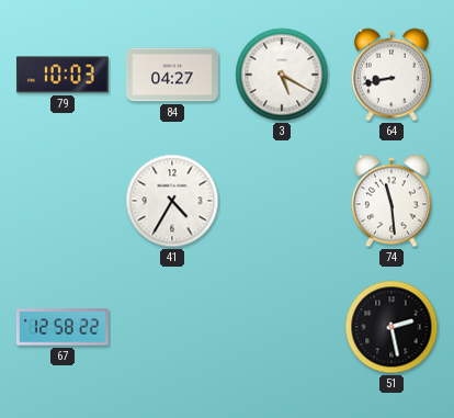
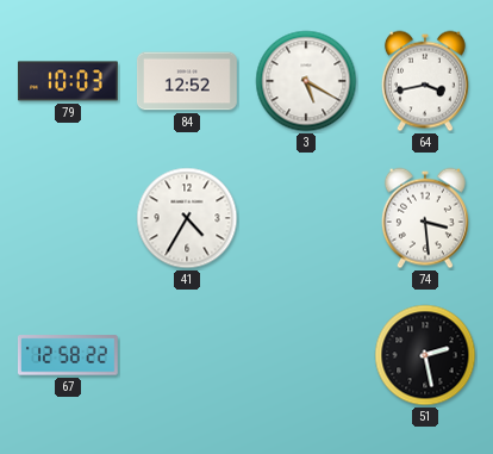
84: 04:27 -> 12:52 (187, 81)
64: 8:43 -> 3:43 (425, 81)
74: 11:29 -> 3:29 (425, 218)
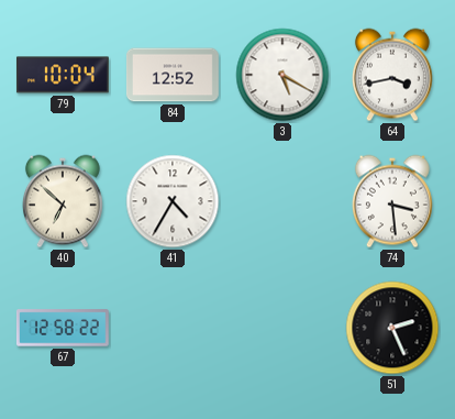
79: 10:03 -> 10:04 (63, 75)
40: none -> 6:52 (63, 201)
51: 2:28 -> 2:26 (392, 328)
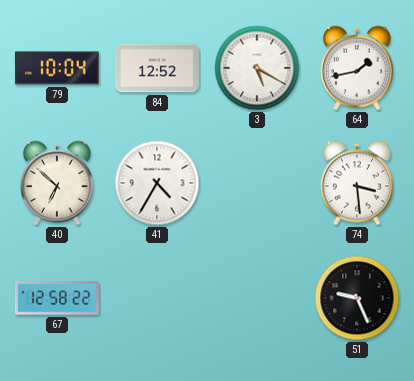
64: 3:43 -> 1:43 (357, 68)
51: 2:26 -> 9:26 (357, 298)
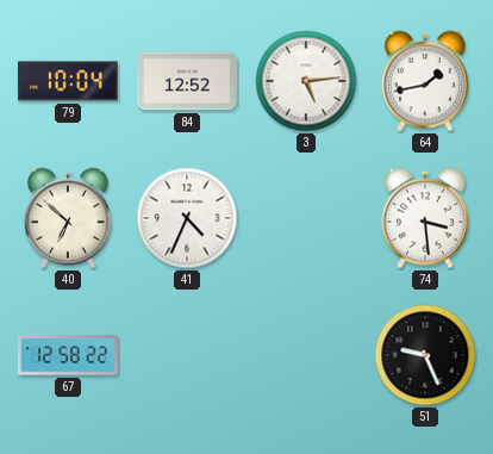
3: 5:20 -> 5:14 (306, 81)
41: 4:35 -> 4:34 (187, 218)
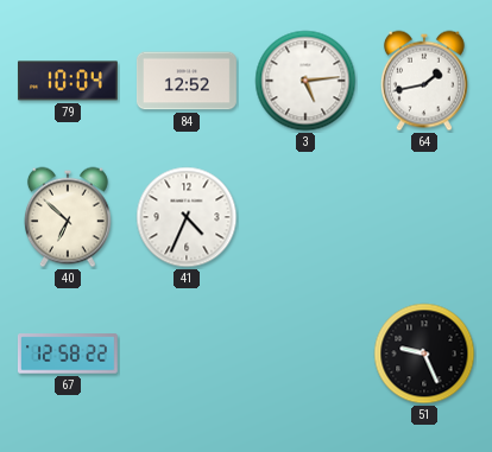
74: 3:29 -> none (425, 218)
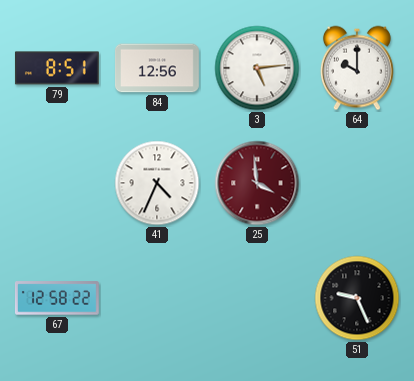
79: 10:04 -> 8:51 (57, 68)
84: 12:52 -> 12:56 (157, 68)
64: 1:43 -> 10:00 (357, 68)
40: 6:52 -> none (68, 217)
25: none -> 3:59 (257, 183)
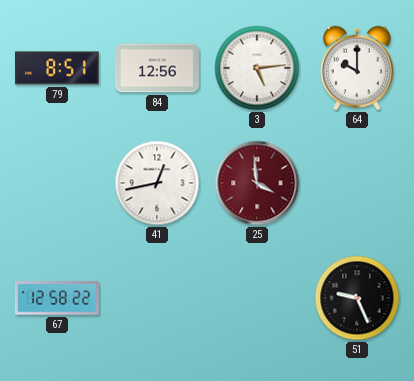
41: 4:34 -> 12:43 (157, 183)
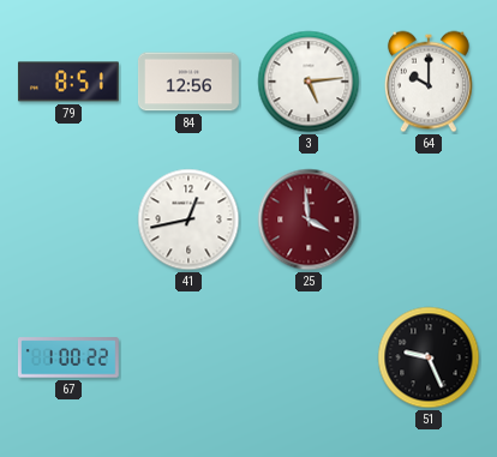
67: 12:58 -> 1:00 (68, 357)
